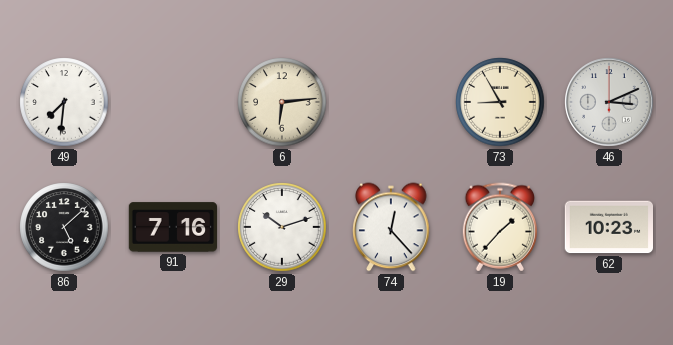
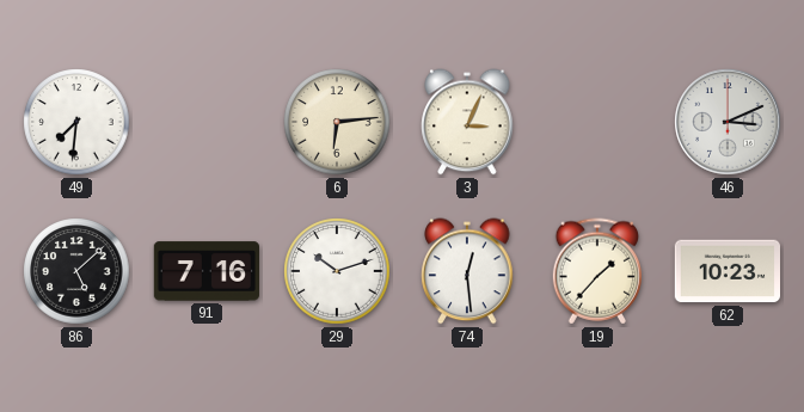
3: none -> 3:04 (467, 122)
73: 8:55 -> none (500, 102)
74: 12:23 -> 12:29 (467, 271)
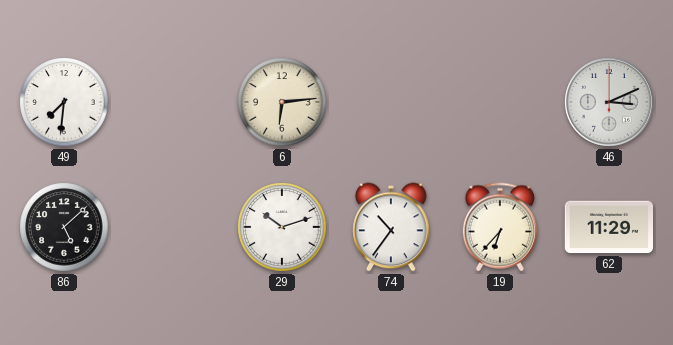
3: 3:04 -> none (467, 122)
91: 7:16 -> none (207, 271)
74: 12:29 -> 10:36 (391, 227)
19: 1:37 -> 6:37 (499, 227)
62: 10:23 -> 11:29 (608, 227)
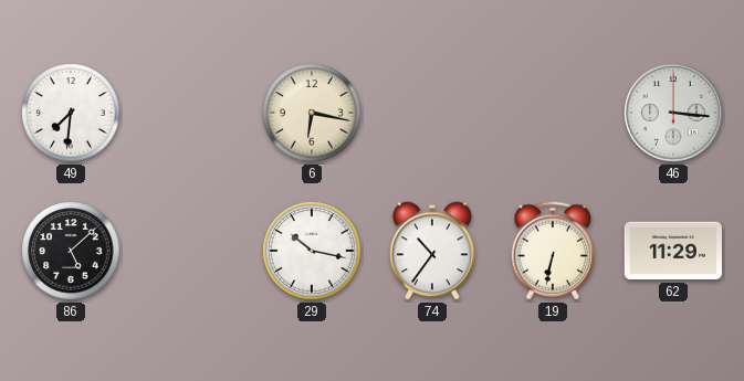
6: 6:14 -> 6:17 (312, 113)
46: 3:11 -> 3:16 (673, 113)
29: 10:12 -> 10:17 (312, 251)
19: 6:37 -> 6:32 (552, 251)
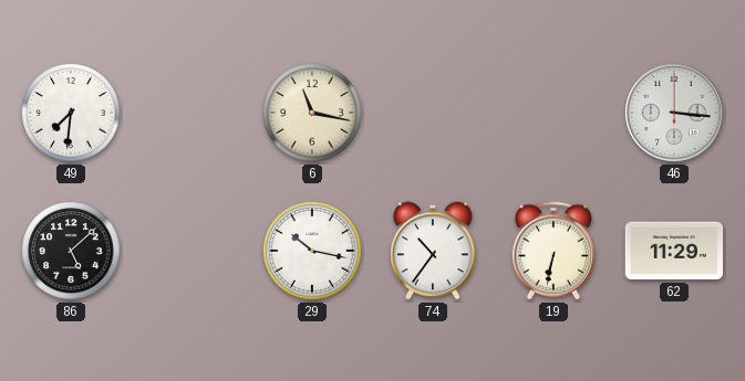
6: 6:17 -> 11:17 (312, 113)
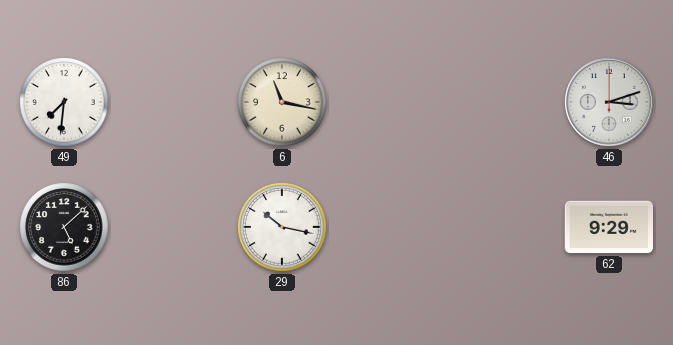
46: 3:16 -> 3:12 (609, 102)
74: 10:36 -> none (433, 251)
19: 6:32 -> none (552, 251)
62: 11:29 -> 9:29 (608, 227)
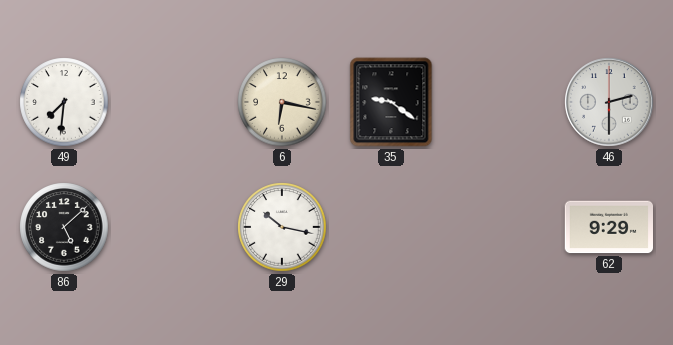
6: 11:17 -> 6:17 (282, 102)
35: none -> 9:21 (391, 102)
46: 3:12 -> 2:30 (609, 102)
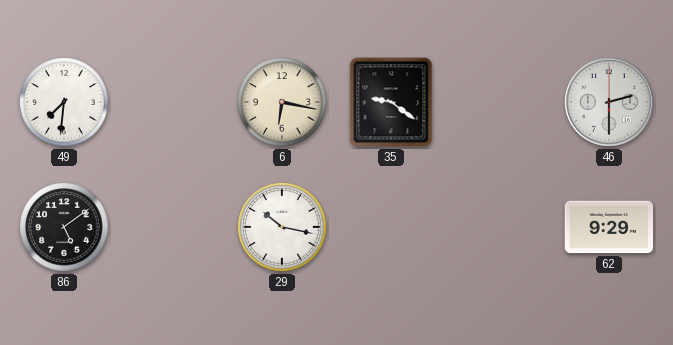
86: 5:08 -> 5:09 (64, 227)
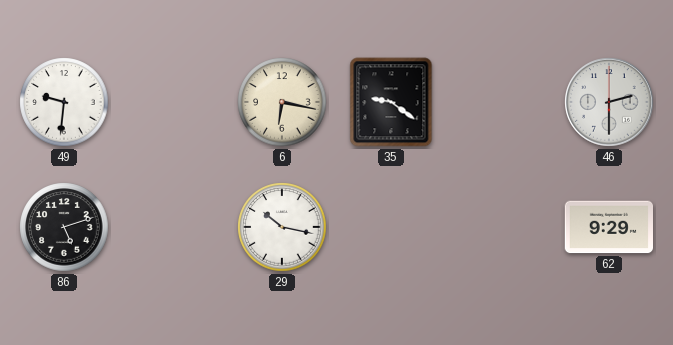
49: 7:31 -> 9:31 (64, 102)
86: 5:09 -> 5:12 (64, 227)
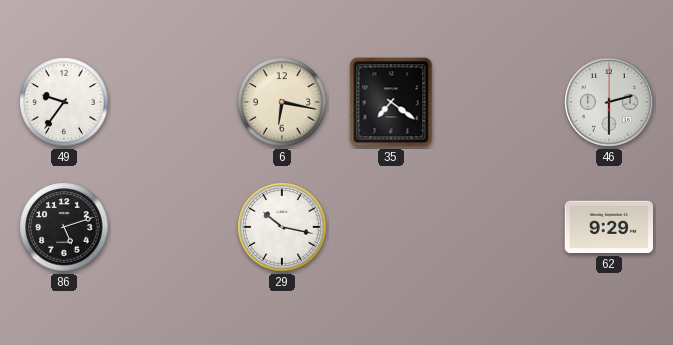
49: 9:31 -> 9:36 (64, 102)
35: 9:21 -> 7:21 (391, 102)
